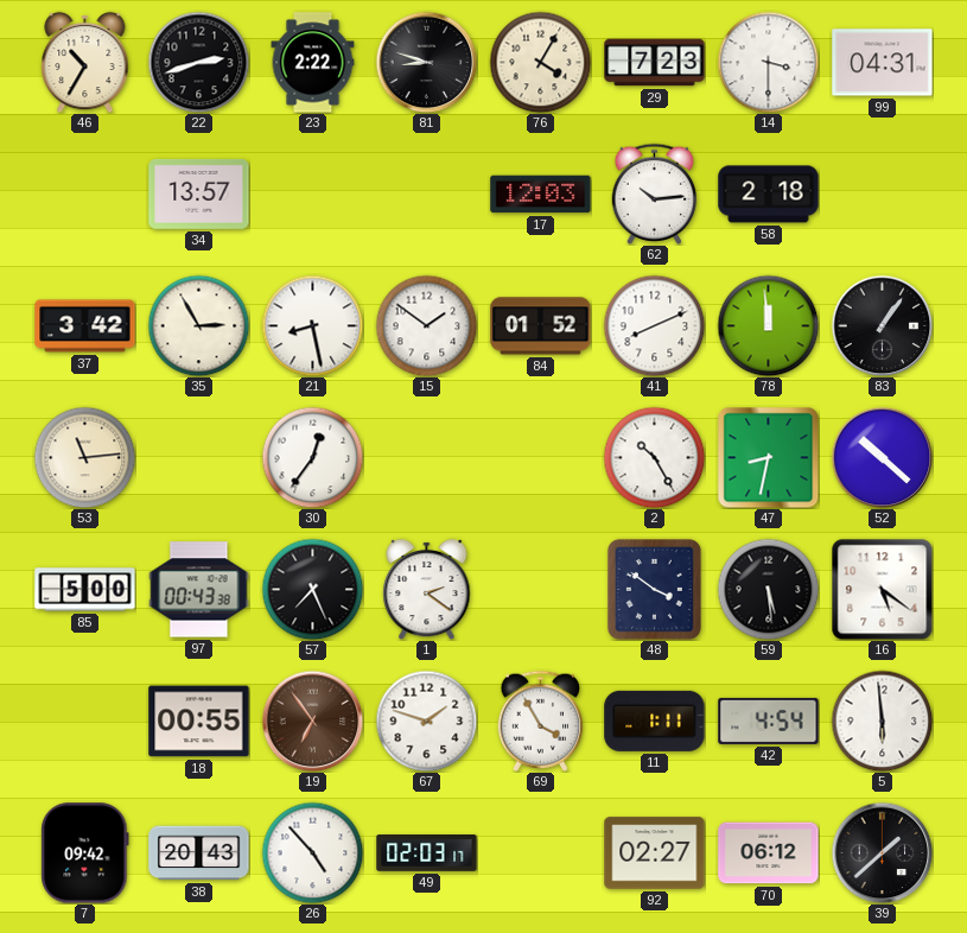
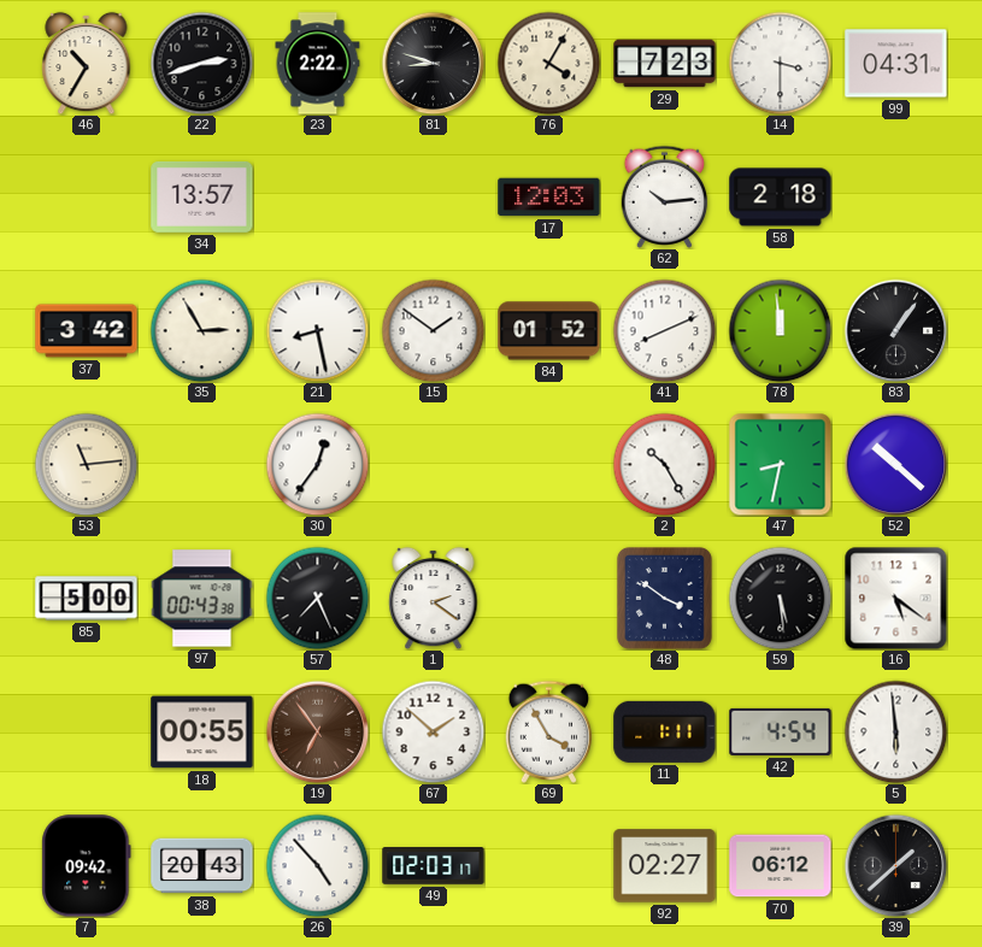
67: 1:48 -> 1:52 (433, 731)
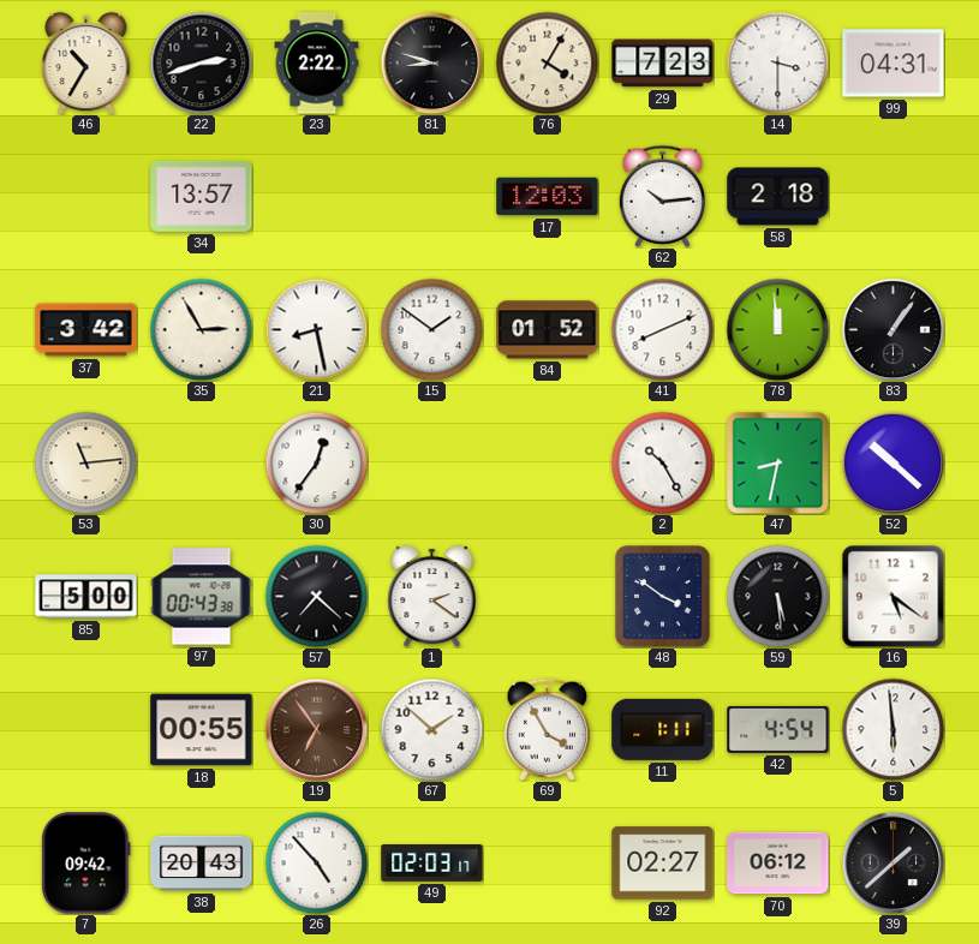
57: 7:26 -> 7:22 (316, 596)
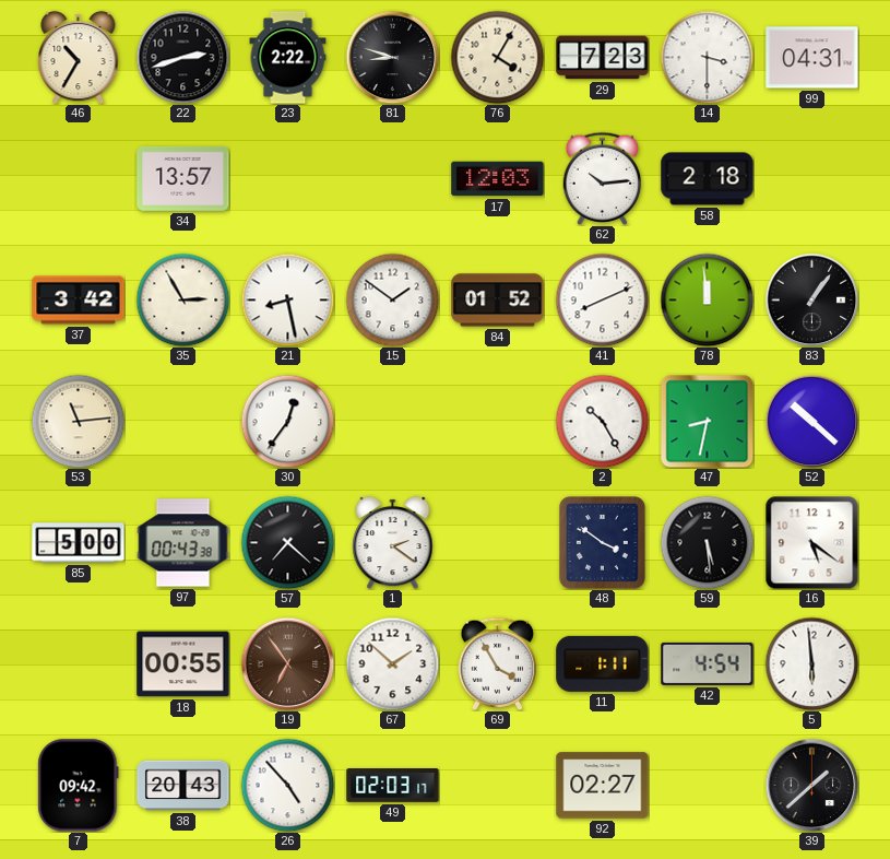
70: 06:12 -> none (778, 864)
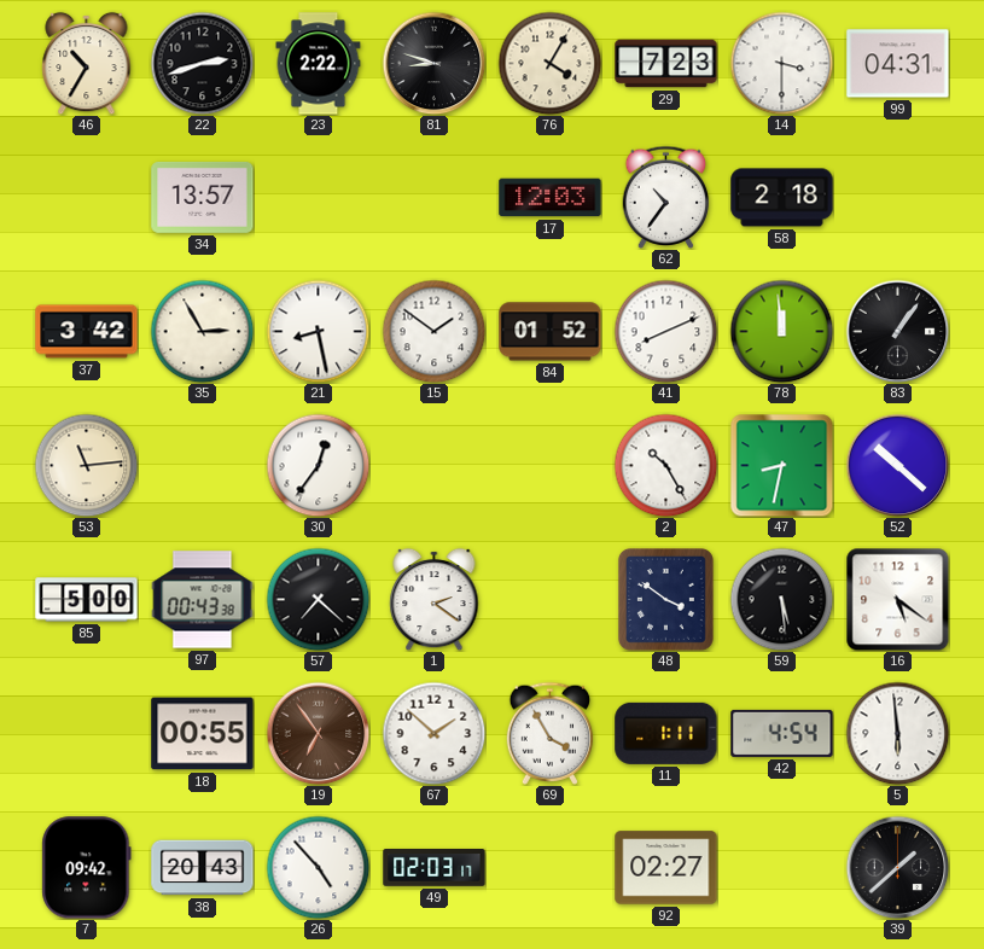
62: 10:14 -> 10:36 (666, 197)
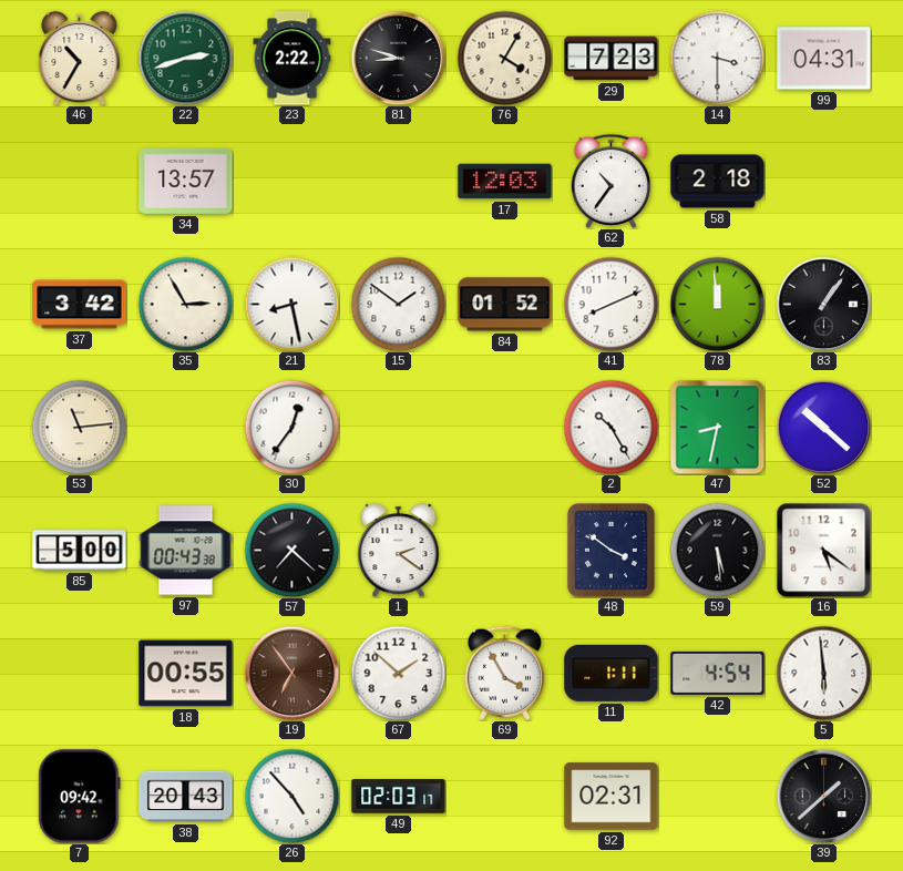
22 dial: black -> green (185, 58)
92: 02:27 -> 02:31 (612, 797)
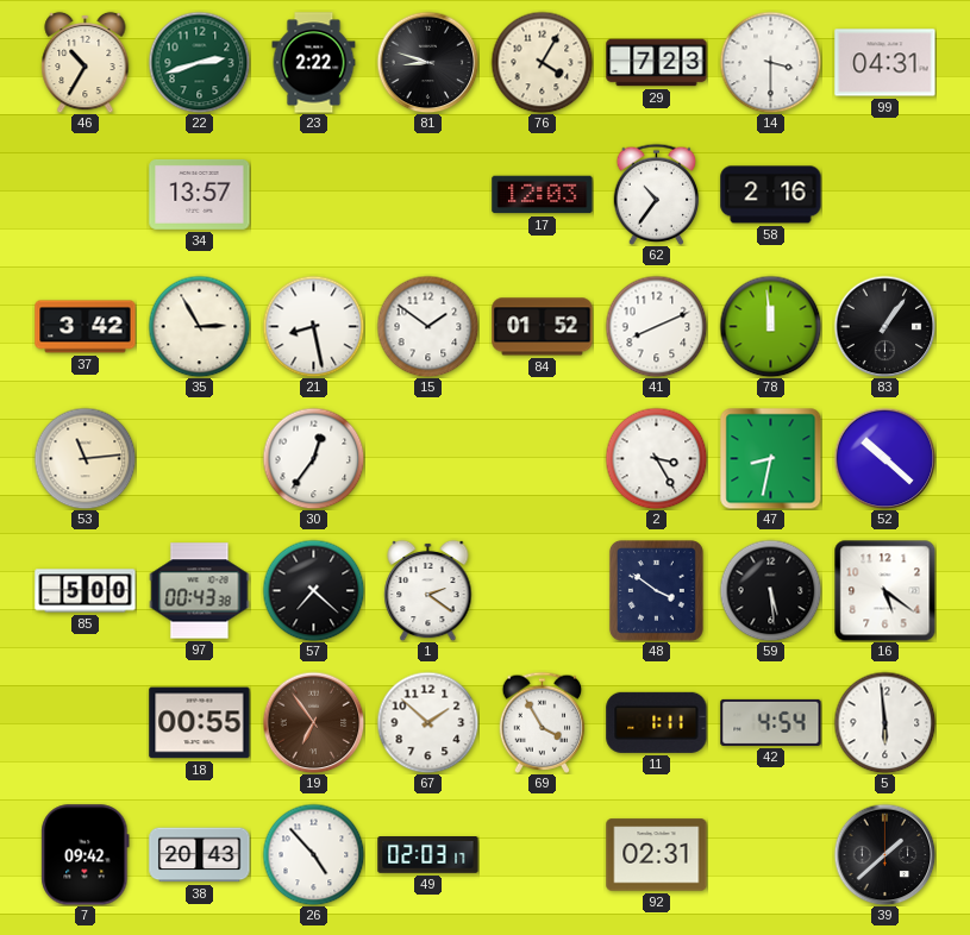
58: 2:18 -> 2:16 (771, 195)
2: 10:25 -> 3:25 (656, 458)
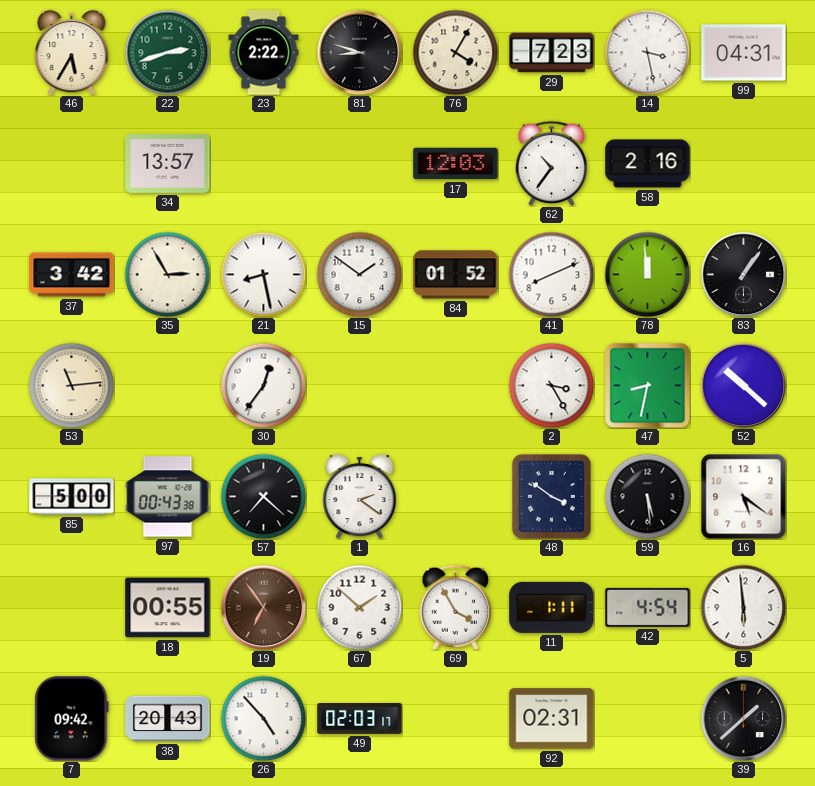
46: 10:35 -> 5:35 (72, 52)
14: 3:30 -> 3:28 (647, 52)
